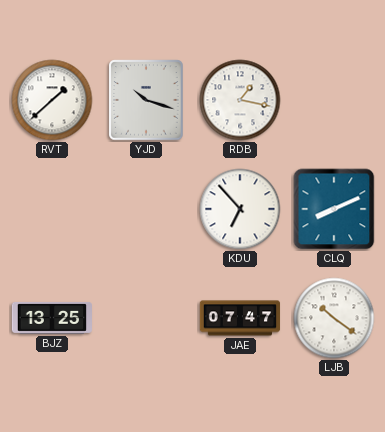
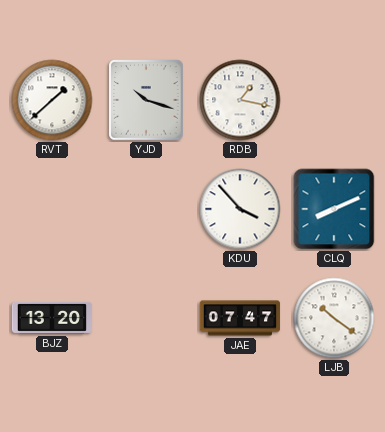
KDU: 6:53 -> 3:53 (240, 209)
BJZ: 13:25 -> 13:20 (52, 318)
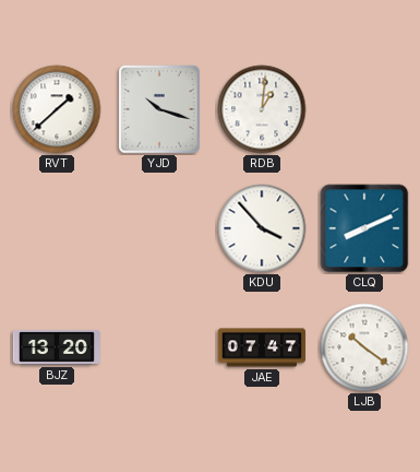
RDB: 1:17 -> 1:01 (262, 109)
